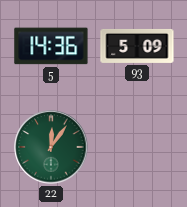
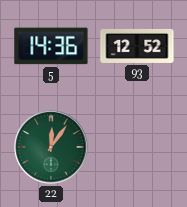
93: 5:09 -> 12:52 (137, 46)
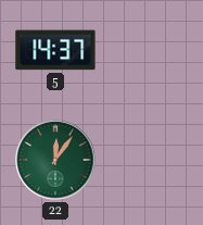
5: 14:36 -> 14:37 (55, 50)
93: 12:52 -> none (137, 46)
